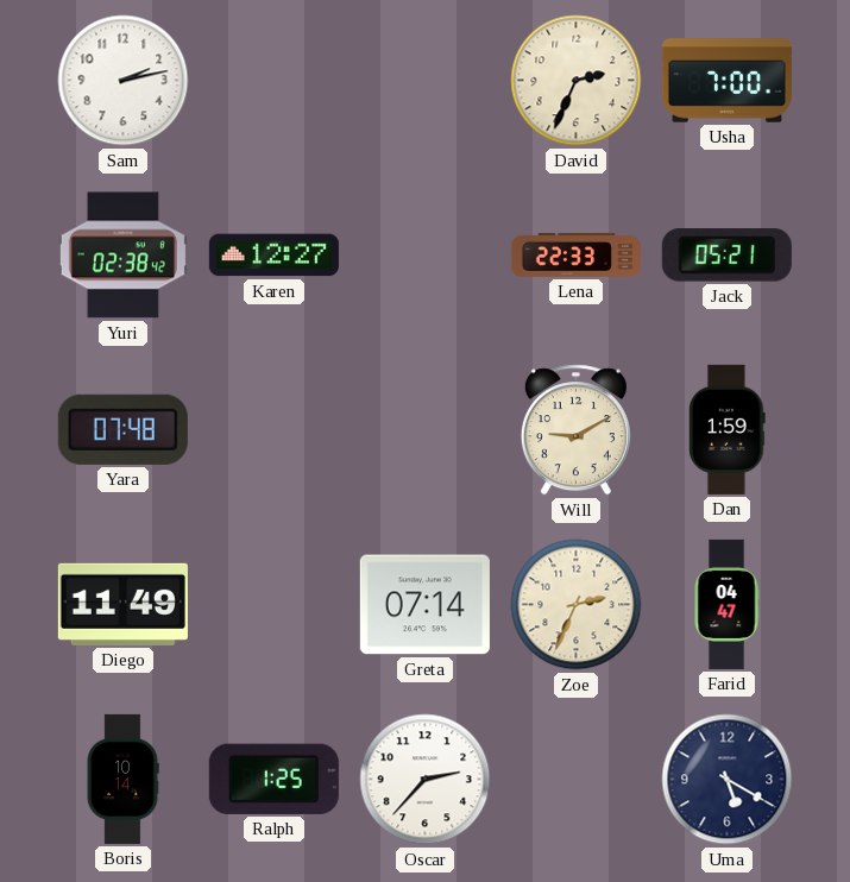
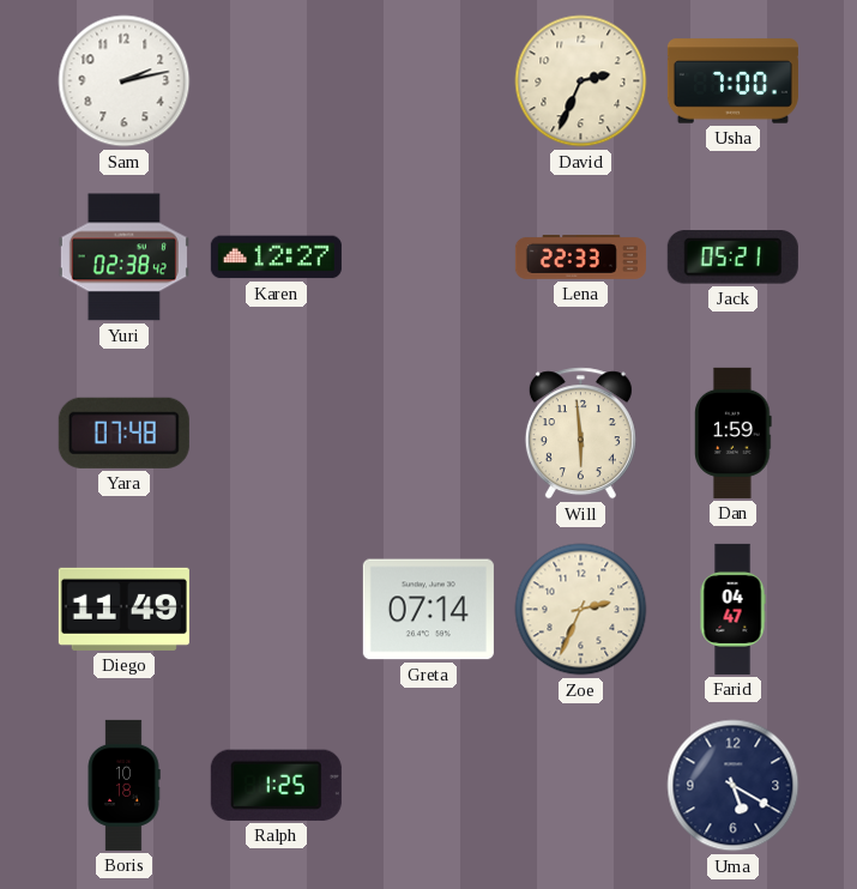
Will: 9:10 -> 5:59 (580, 434)
Boris: 10:14 -> 10:18 (123, 785)
Oscar: 2:37 -> none (426, 780)
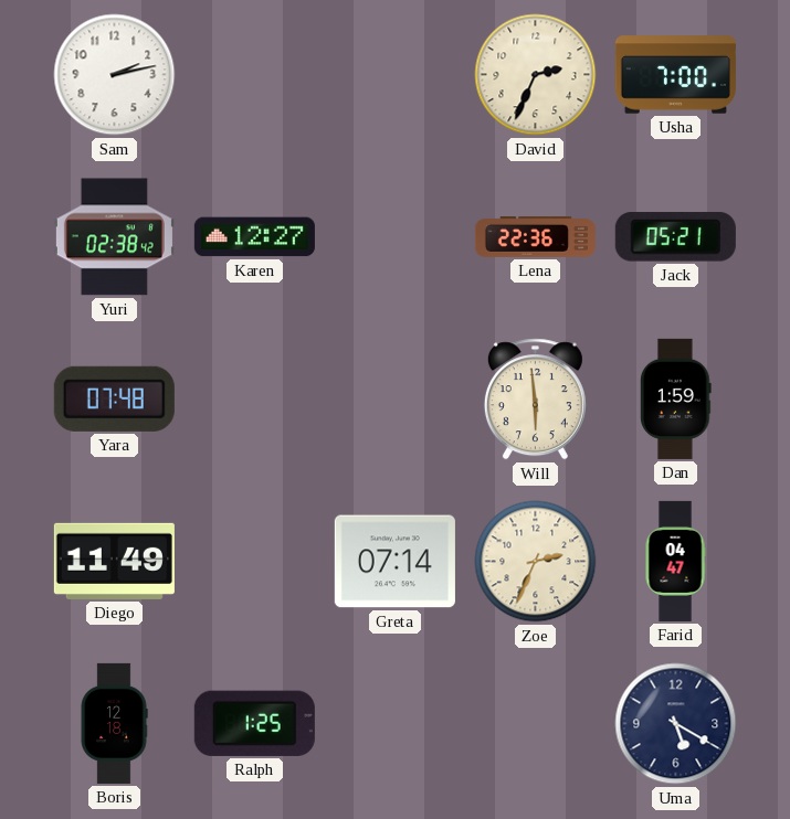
Lena: 22:33 -> 22:36 (535, 236)
Boris: 10:18 -> 12:18 (114, 723)
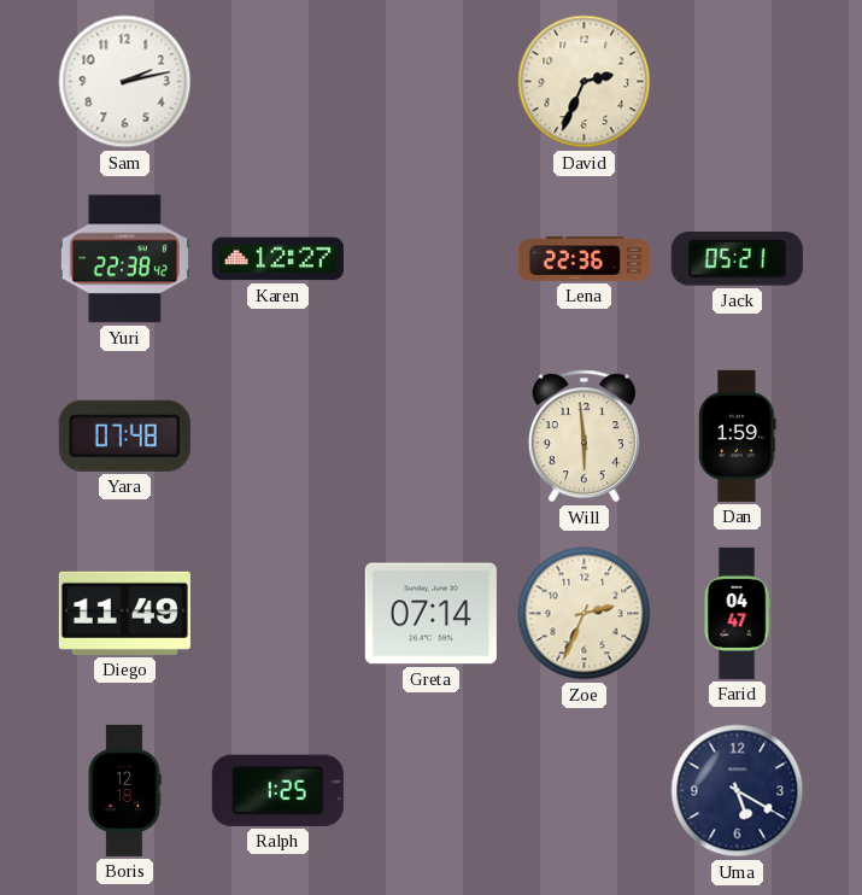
Usha: 7:00 -> none (675, 75)
Yuri: 02:38 -> 22:38 (124, 259)
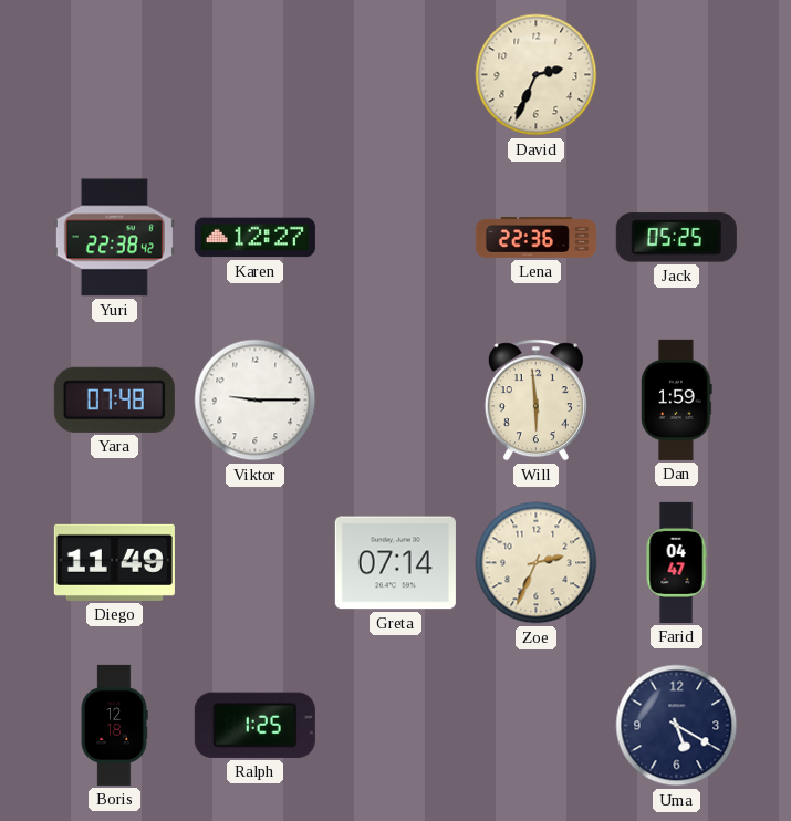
Sam: 2:13 -> none (125, 82)
Jack: 05:21 -> 05:25 (676, 238)
Viktor: none -> 9:15 (256, 401)
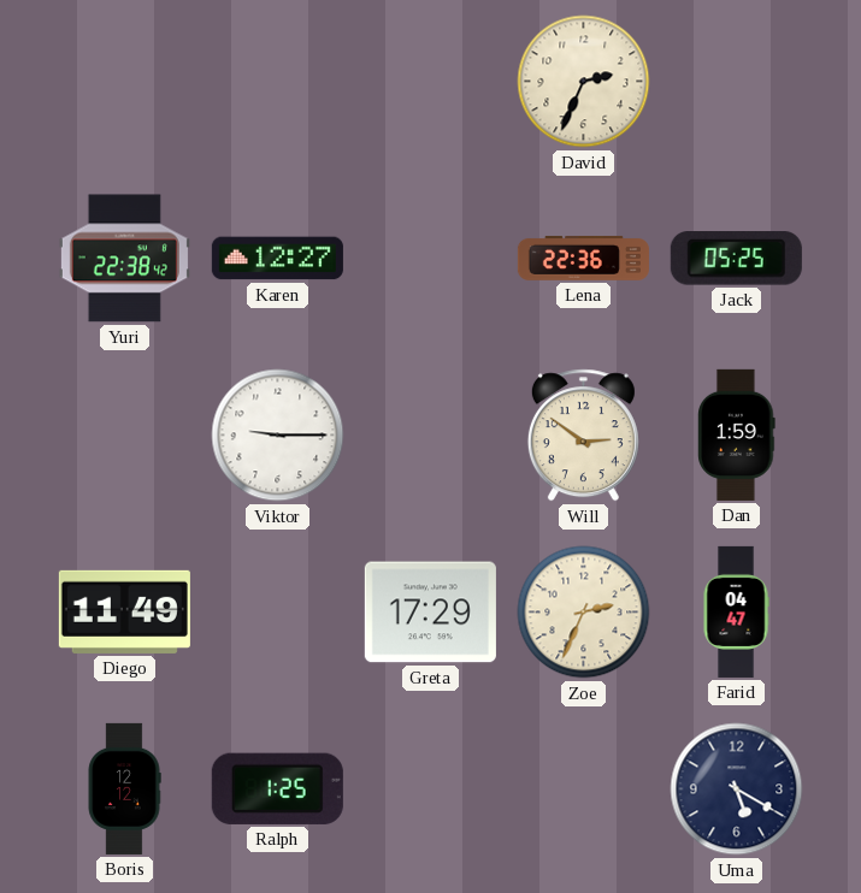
Yara: 07:48 -> none (114, 399)
Will: 5:59 -> 2:51 (583, 436)
Greta: 07:14 -> 17:29 (430, 613)
Boris: 12:18 -> 12:12 (124, 788)
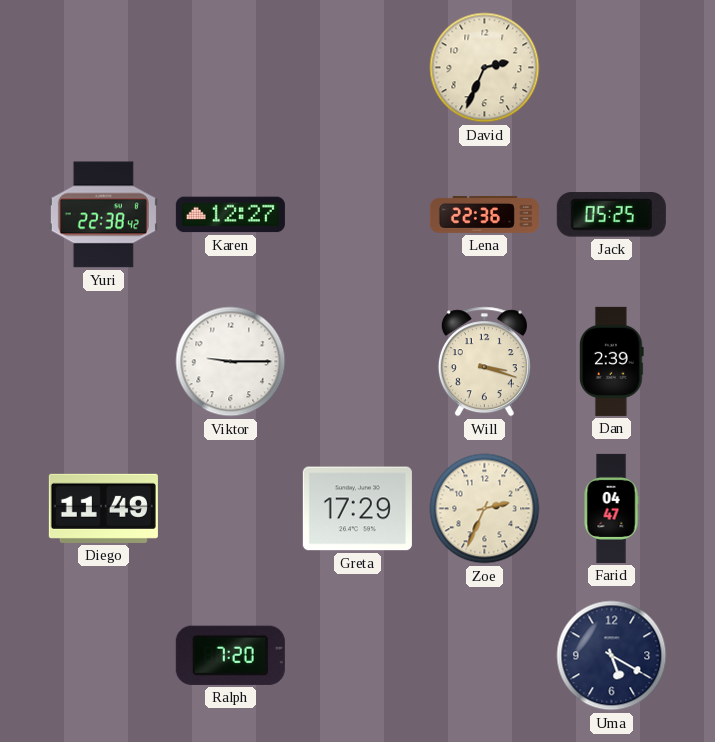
Will: 2:51 -> 3:18 (484, 362)
Dan: 1:59 -> 2:39 (612, 361)
Boris: 12:12 -> none (124, 788)
Ralph: 1:25 -> 7:20 (230, 655)
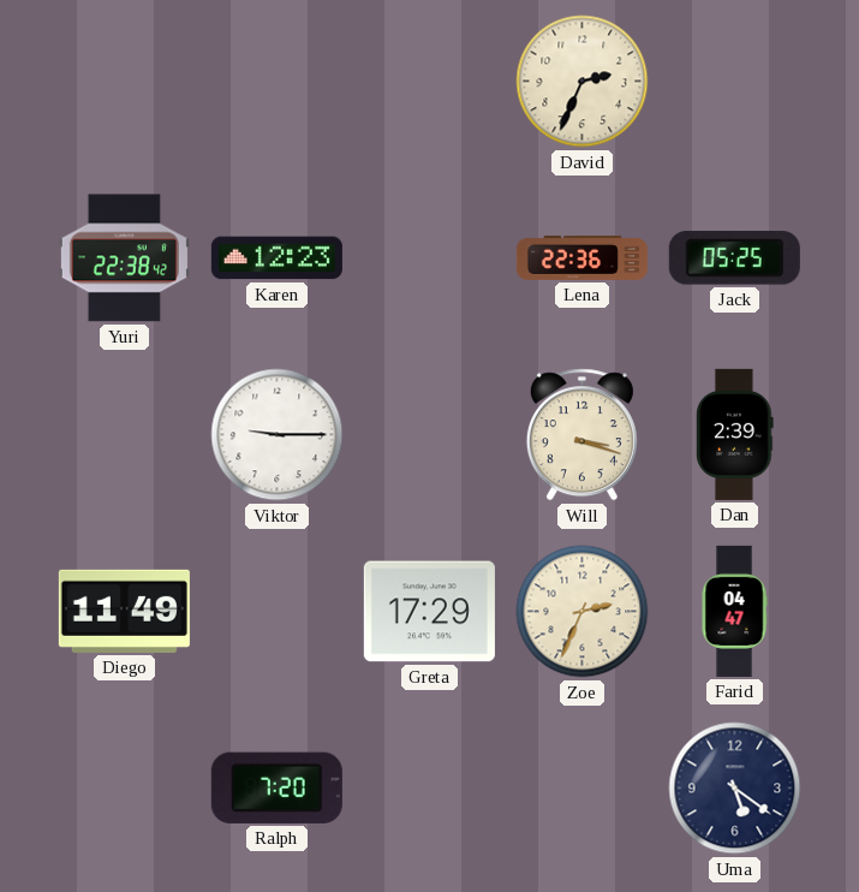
Karen: 12:27 -> 12:23 (276, 258)
Uma: 5:20 -> 5:21 (735, 789)
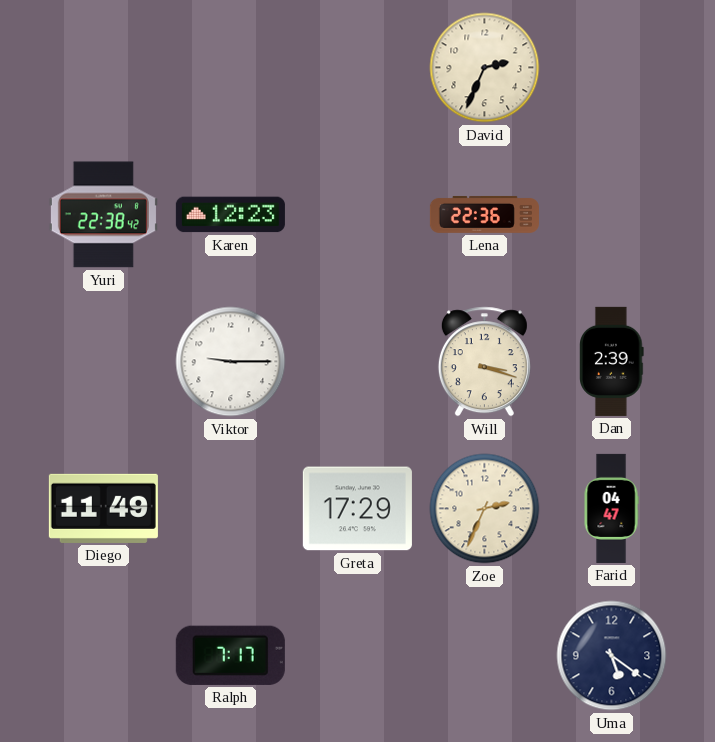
Jack: 05:25 -> none (734, 258)
Ralph: 7:20 -> 7:17 (230, 655)
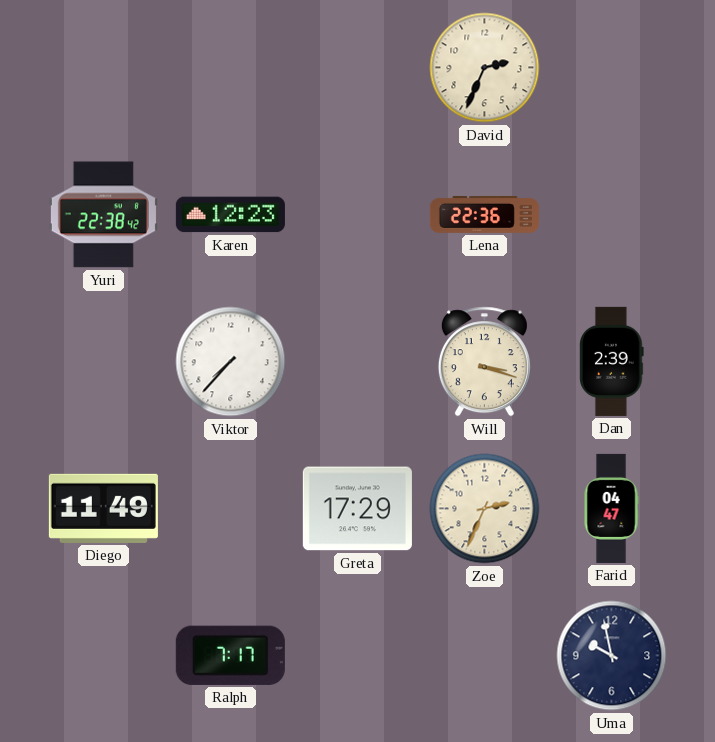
Viktor: 9:15 -> 7:37 (231, 362)
Uma: 5:21 -> 9:58 (612, 656)
